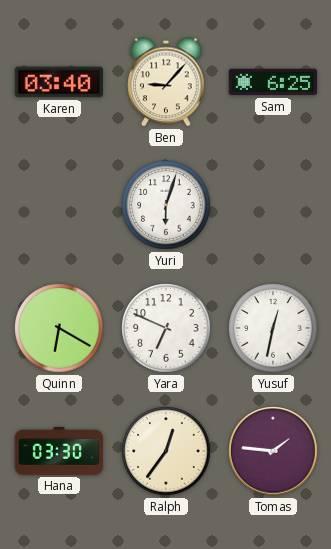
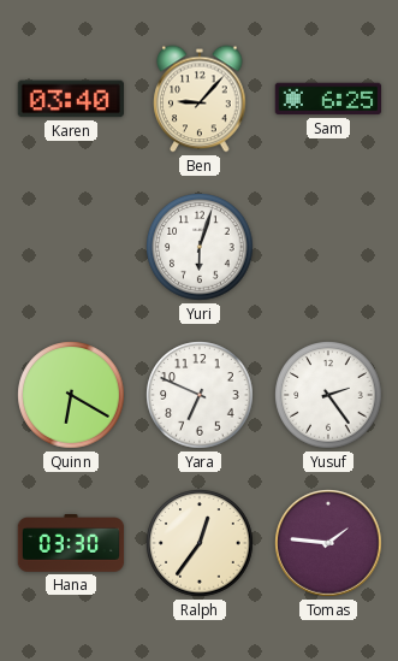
Yusuf: 12:32 -> 2:24 (328, 395)
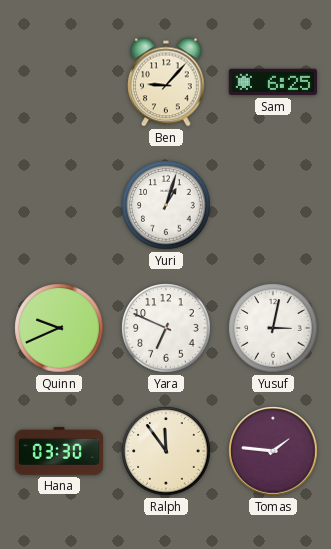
Karen: 03:40 -> none (70, 99)
Yuri: 6:03 -> 1:03 (166, 205)
Quinn: 6:20 -> 9:41 (59, 328)
Yusuf: 2:24 -> 3:02 (273, 328)
Ralph: 12:36 -> 11:54 (166, 451)
